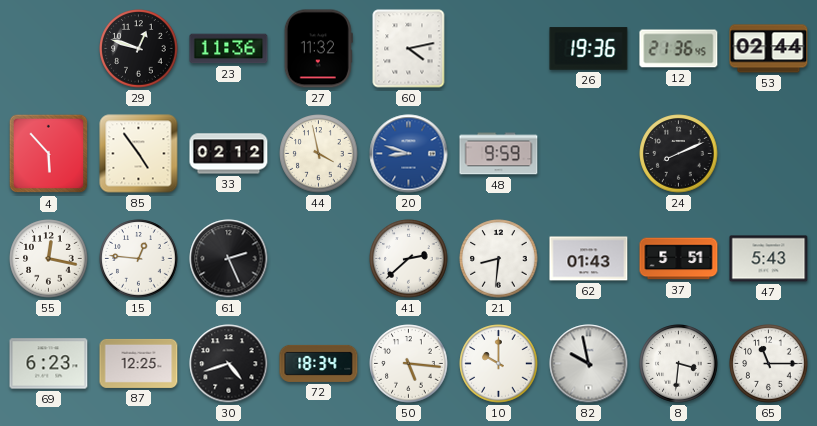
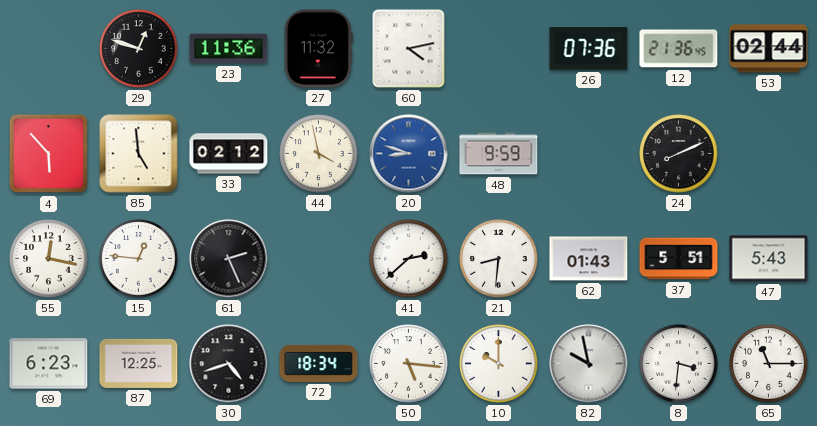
26: 19:36 -> 07:36 (589, 49)
85: 4:54 -> 4:59 (139, 154)
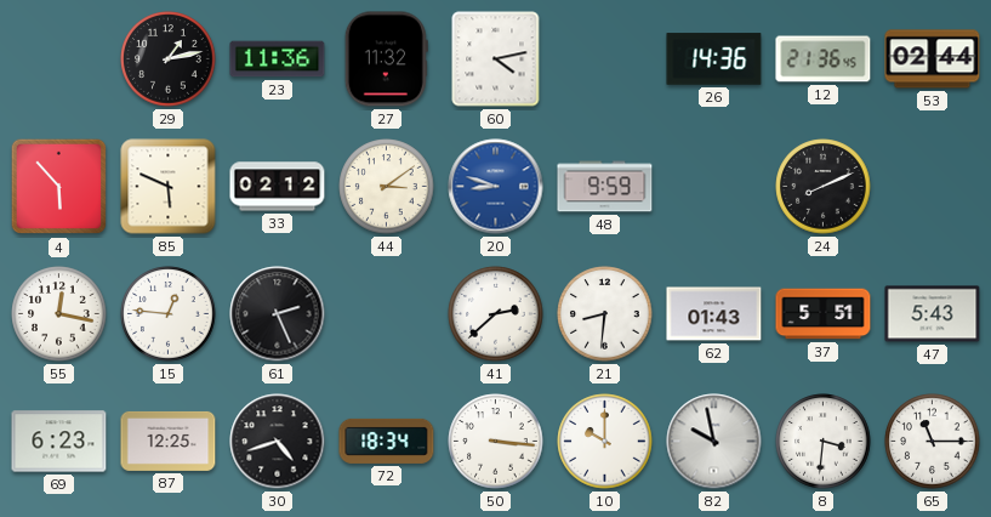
29: 12:48 -> 1:13 (169, 59)
26: 07:36 -> 14:36 (714, 59)
85: 4:59 -> 5:49 (169, 187)
44: 3:58 -> 3:09 (387, 187)
50: 5:16 -> 3:16 (496, 442)
